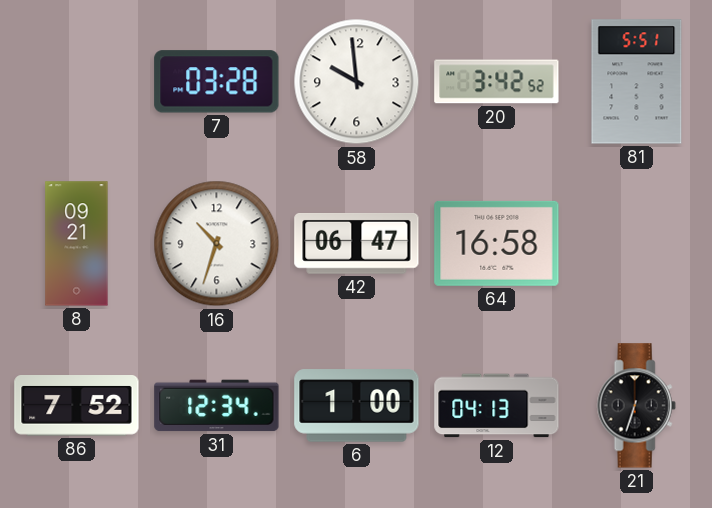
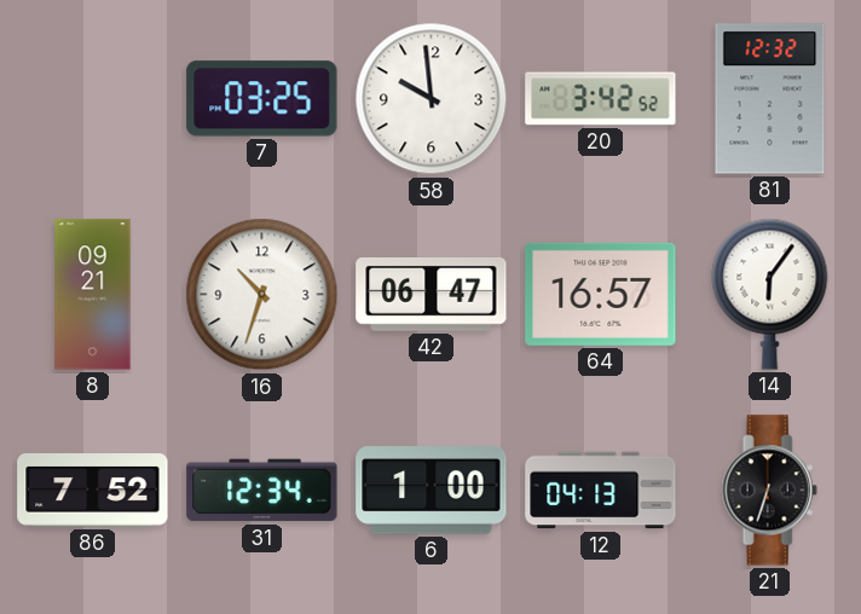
7: 03:28 -> 03:25 (262, 99)
81: 5:51 -> 12:32 (770, 99)
64: 16:58 -> 16:57 (601, 294)
14: none -> 6:06 (770, 294)
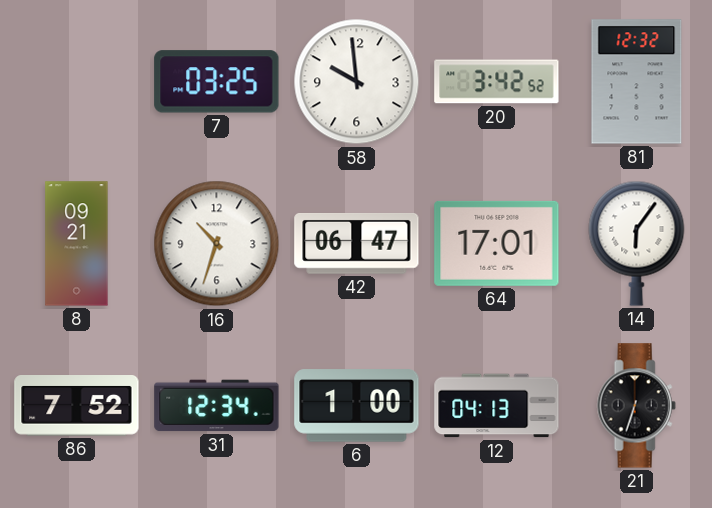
64: 16:57 -> 17:01 (497, 243)
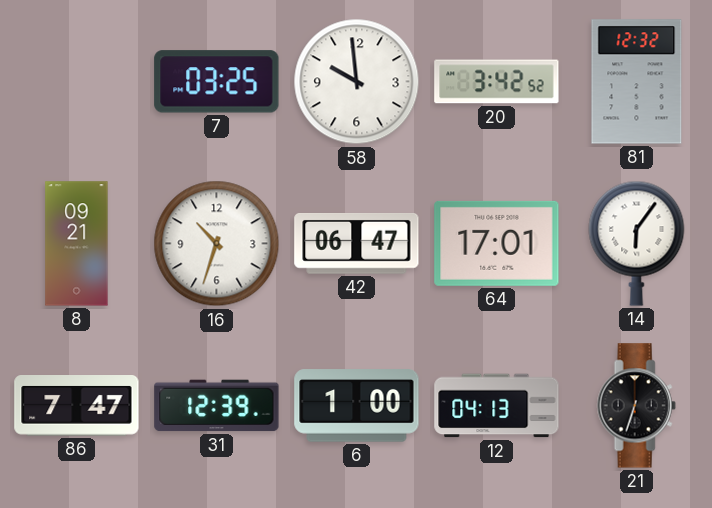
86: 7:52 -> 7:47 (77, 406)
31: 12:34 -> 12:39 (217, 406)
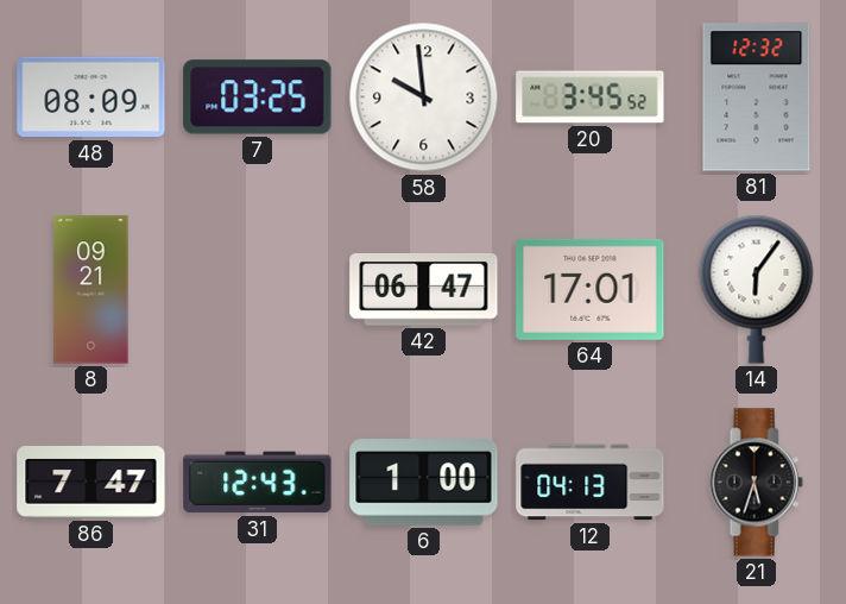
48: none -> 08:09 (91, 97)
20: 3:42 -> 3:45 (591, 97)
16: 10:33 -> none (217, 244)
31: 12:39 -> 12:43 (258, 483)
21: 6:33 -> 5:33 (756, 483)
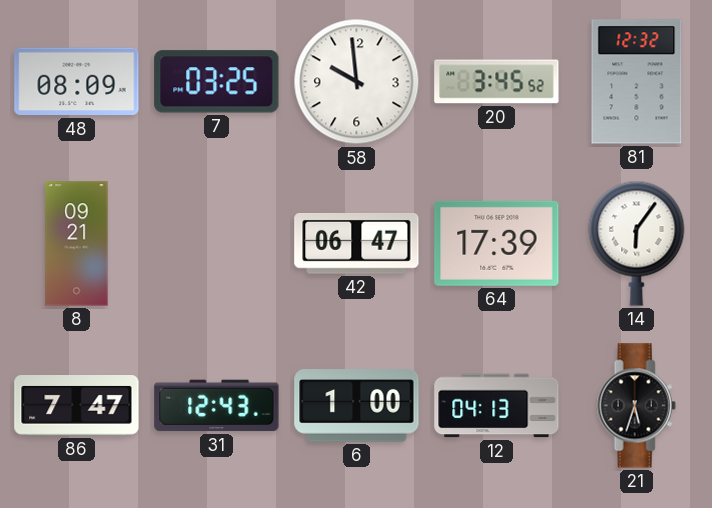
64: 17:01 -> 17:39 (497, 243)
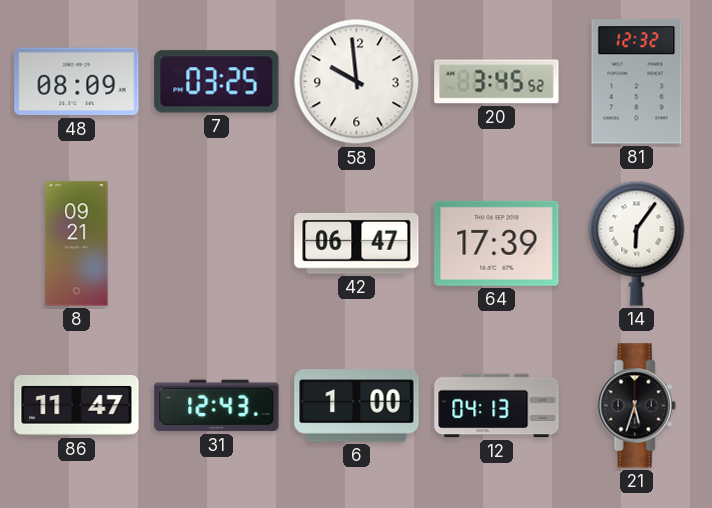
86: 7:47 -> 11:47 (77, 406)
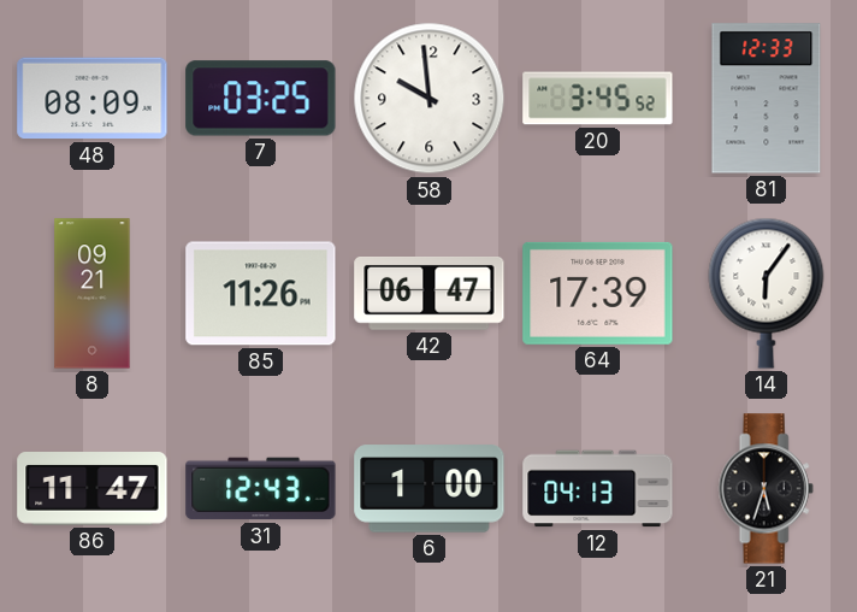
81: 12:32 -> 12:33 (767, 99)
85: none -> 11:26 (261, 294)
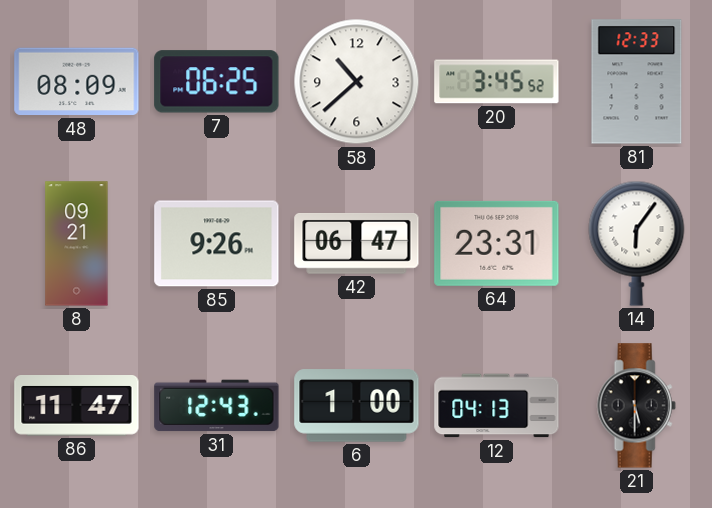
7: 03:25 -> 06:25 (217, 82)
58: 9:59 -> 10:38 (357, 82)
85: 11:26 -> 9:26 (217, 244)
64: 17:39 -> 23:31 (497, 243)
21: 5:33 -> 5:30 (636, 406)
